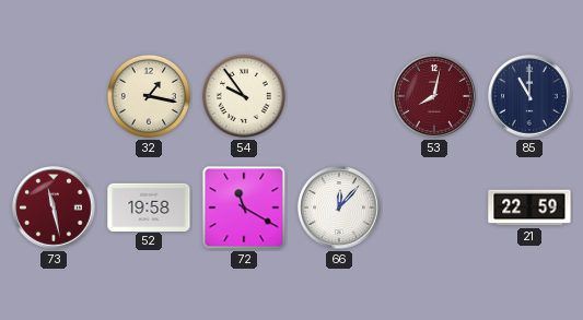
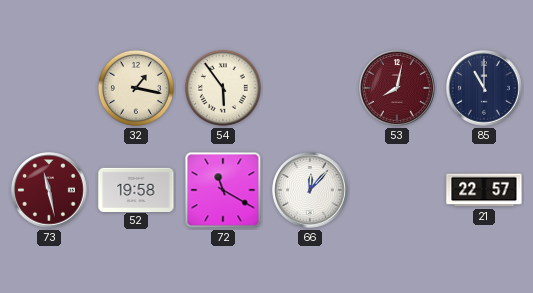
54: 9:54 -> 5:54 (223, 88)
21: 22:59 -> 22:57 (484, 190)
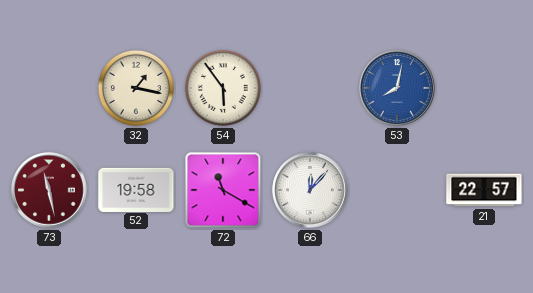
53 dial: burgundy -> blue (397, 88)
85: 11:00 -> none (484, 88)
